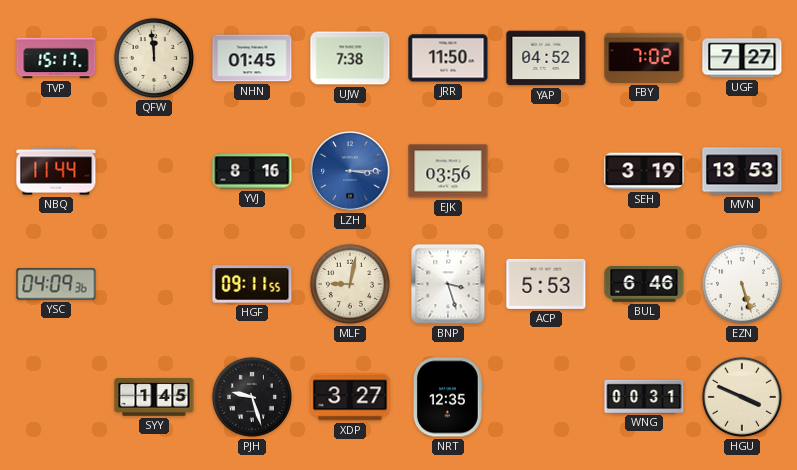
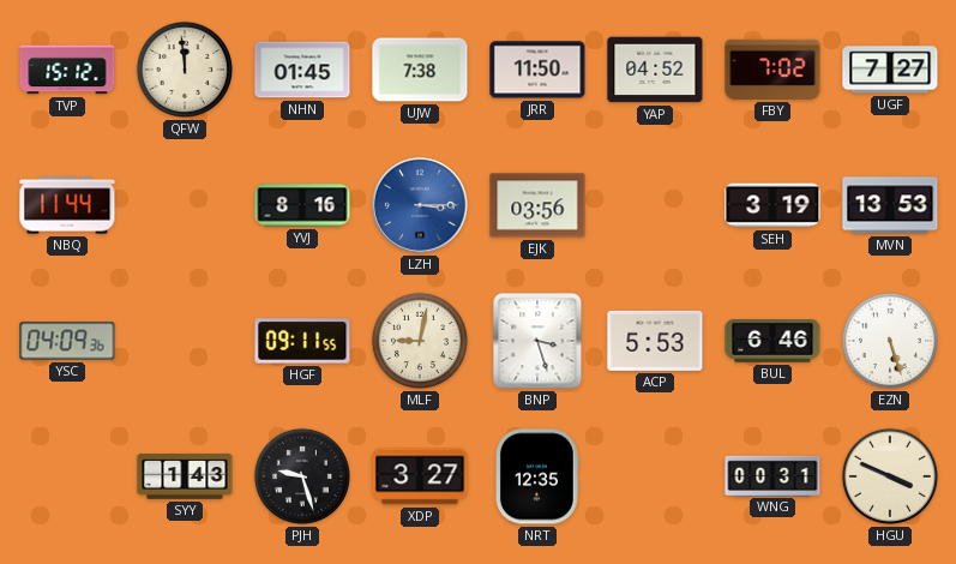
TVP: 15:17 -> 15:12 (67, 70)
SYY: 1:45 -> 1:43 (185, 476)
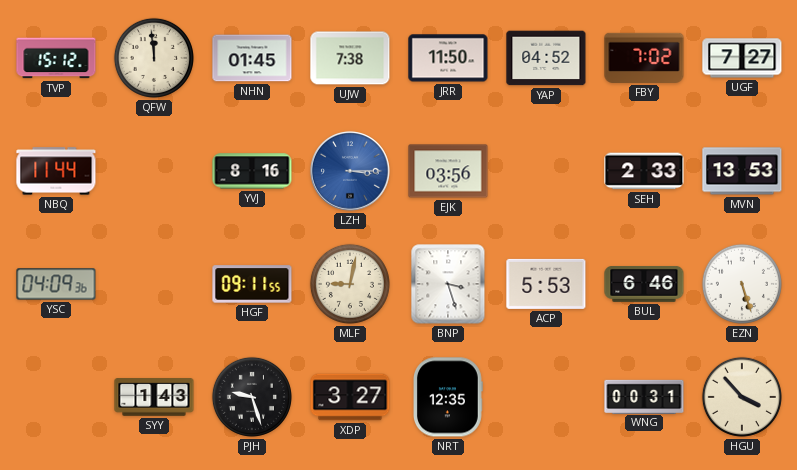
SEH: 3:19 -> 2:33 (644, 171)
HGU: 3:49 -> 3:53 (742, 397)
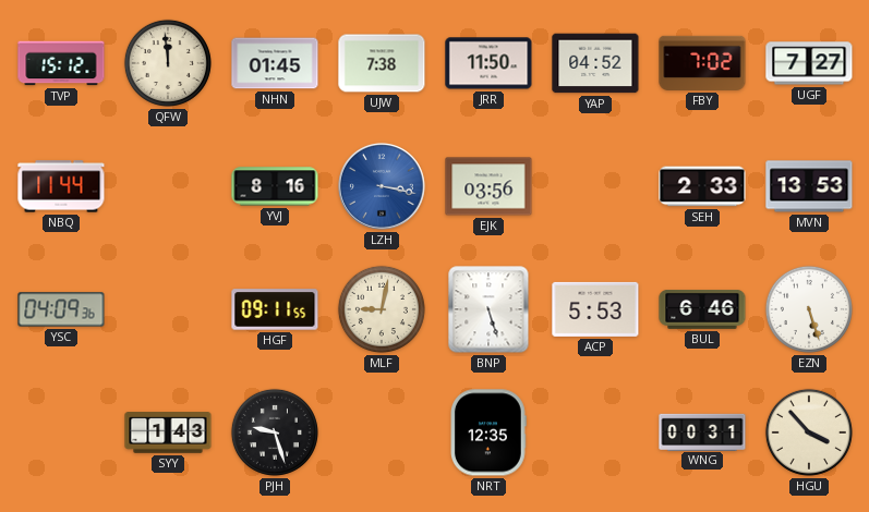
LZH: 3:15 -> 3:17 (382, 186)
BNP: 3:27 -> 5:27 (488, 309)
XDP: 3:27 -> none (350, 397)
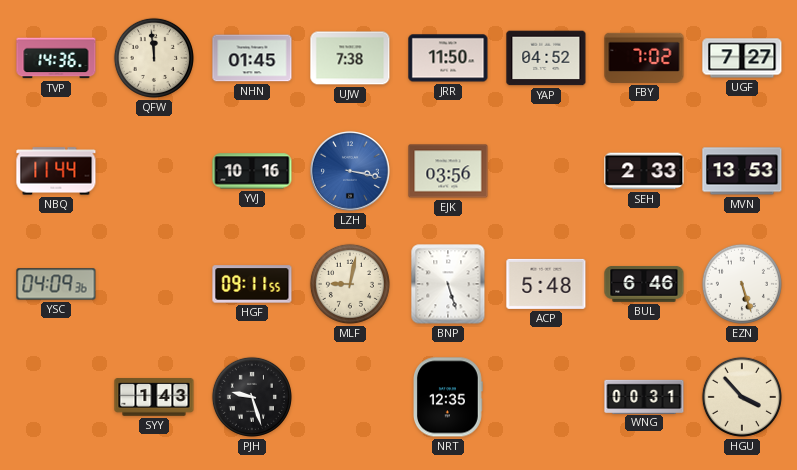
TVP: 15:12 -> 14:36 (56, 58)
YVJ: 8:16 -> 10:16 (252, 171)
ACP: 5:53 -> 5:48 (546, 284)
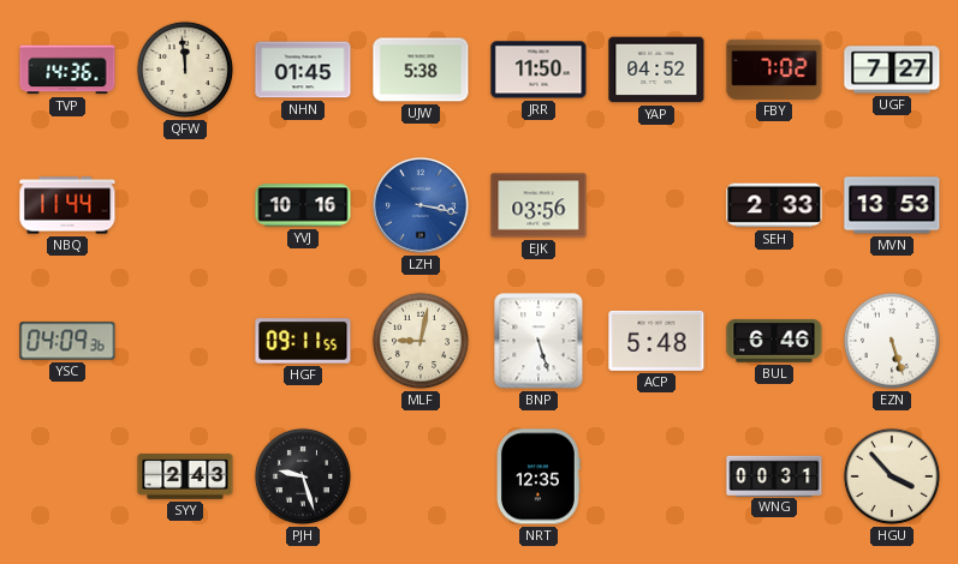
UJW: 7:38 -> 5:38 (421, 70)
SYY: 1:43 -> 2:43 (185, 476)
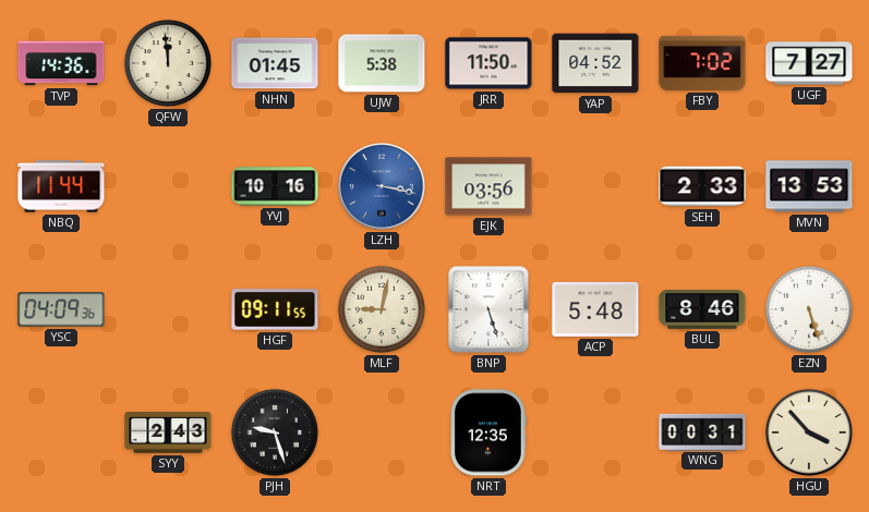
BUL: 6:46 -> 8:46 (702, 310)
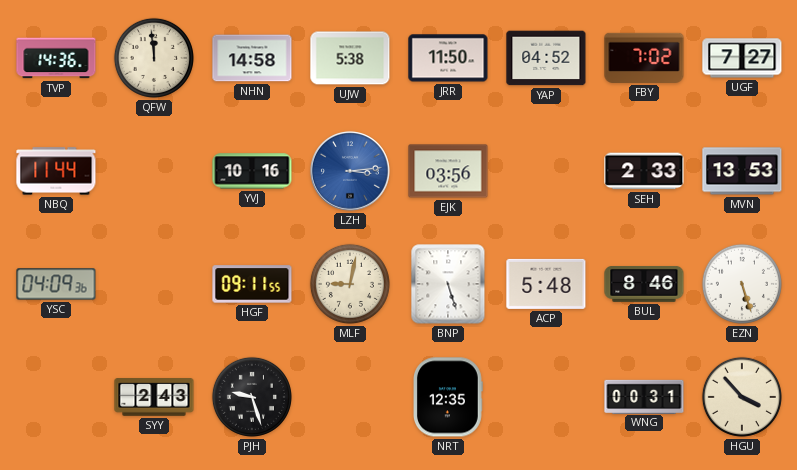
NHN: 01:45 -> 14:58 (252, 58)
LZH: 3:17 -> 3:14 (350, 171)
